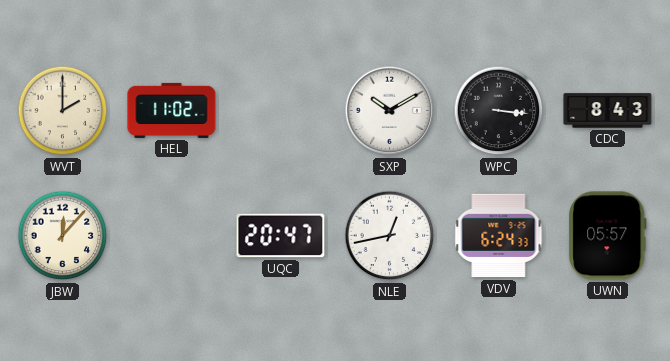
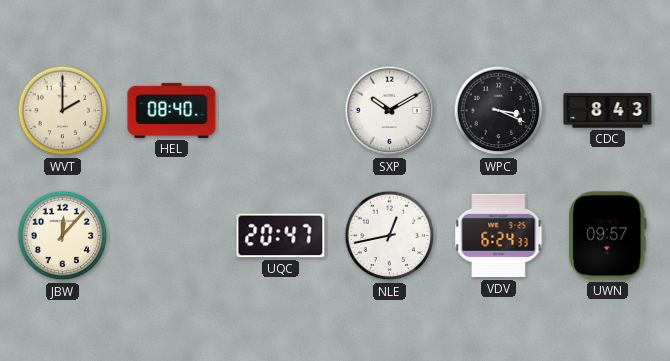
HEL: 11:02 -> 08:40 (172, 110)
WPC: 3:16 -> 3:19 (499, 111)
UWN: 05:57 -> 09:57 (608, 236)
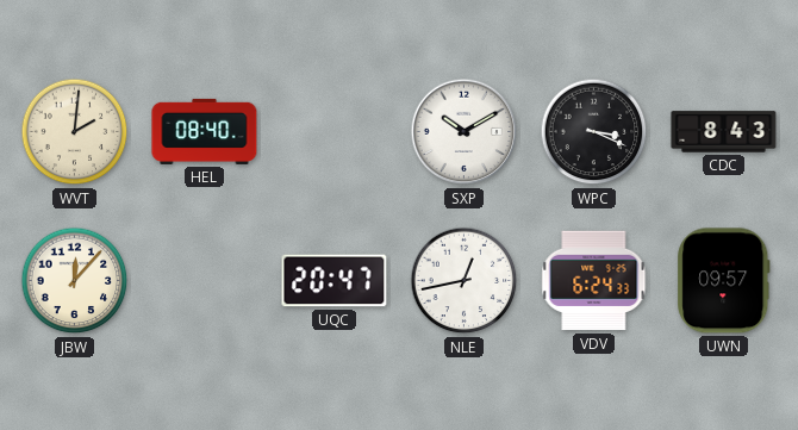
WVT: 2:00 -> 2:01 (75, 132)
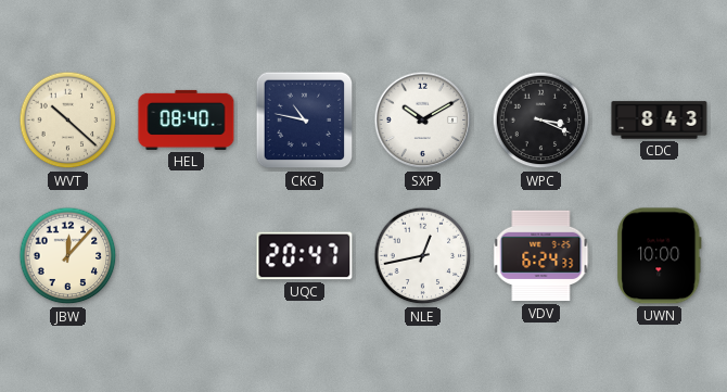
WVT: 2:01 -> 10:22 (68, 121)
CKG: none -> 10:47 (305, 121)
UWN: 09:57 -> 10:00 (660, 256)
